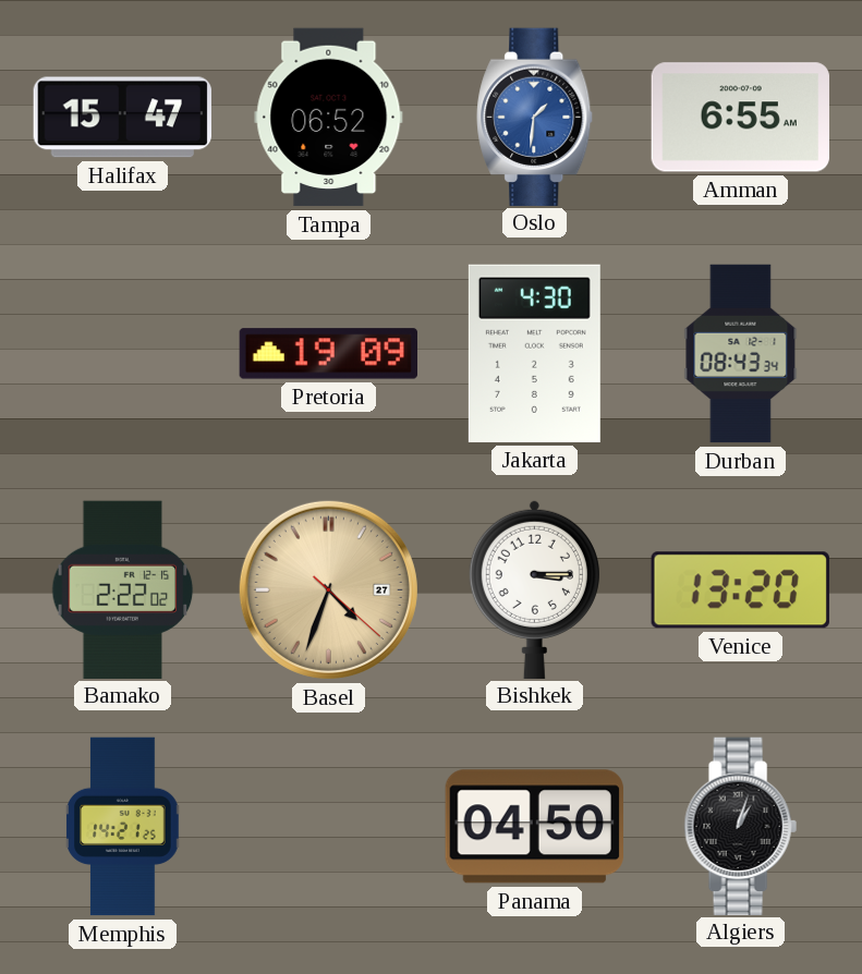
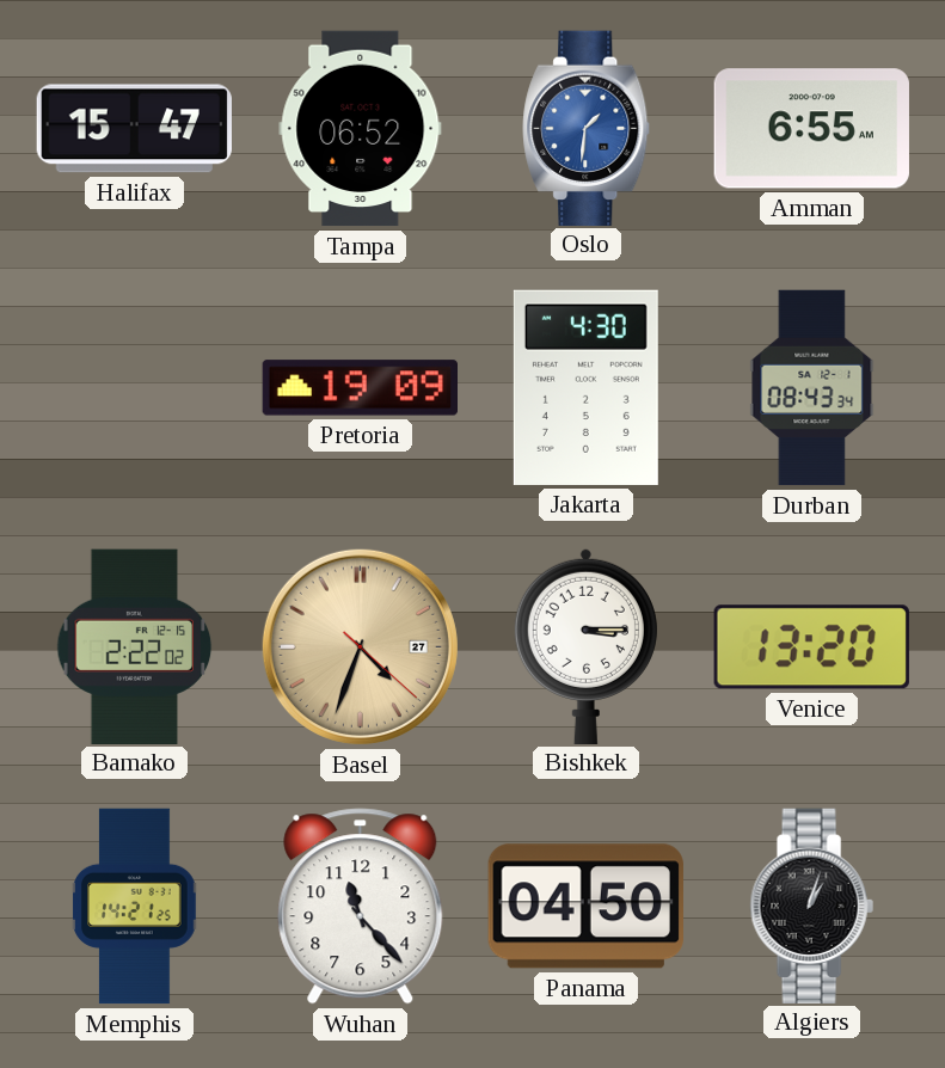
Wuhan: none -> 11:23 (361, 907)
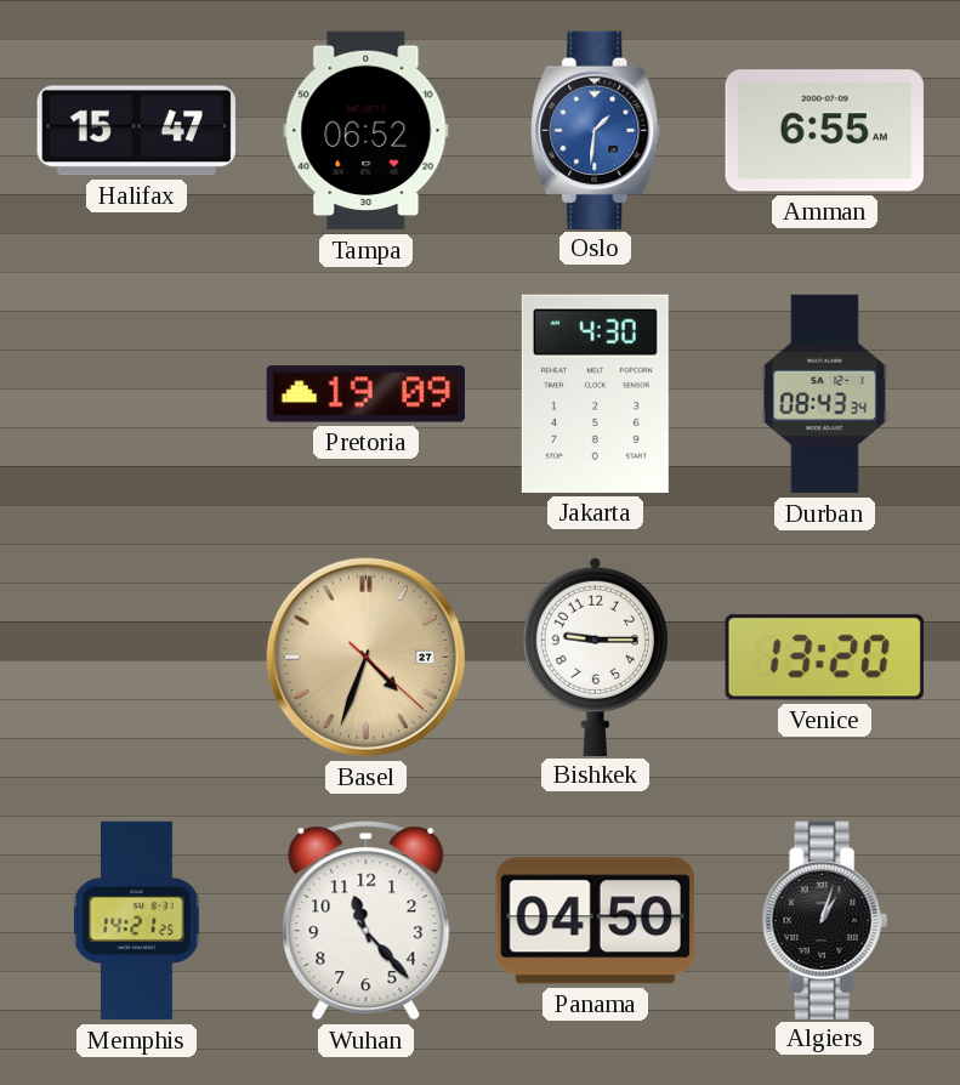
Bamako: 2:22 -> none (135, 646)
Bishkek: 3:15 -> 9:15 (595, 655)
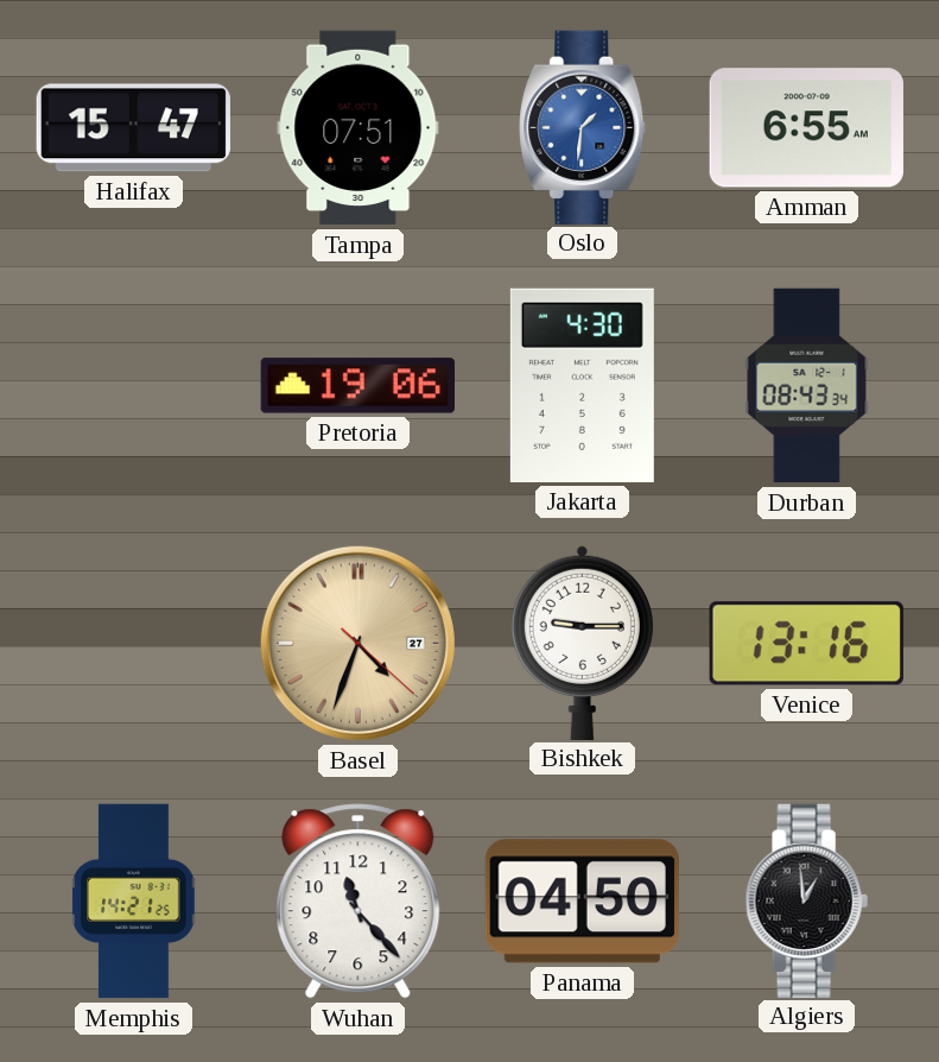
Tampa: 06:52 -> 07:51 (359, 128)
Pretoria: 19:09 -> 19:06 (357, 386)
Venice: 13:20 -> 13:16 (806, 644)
Algiers: 1:03 -> 12:59 (806, 900)
